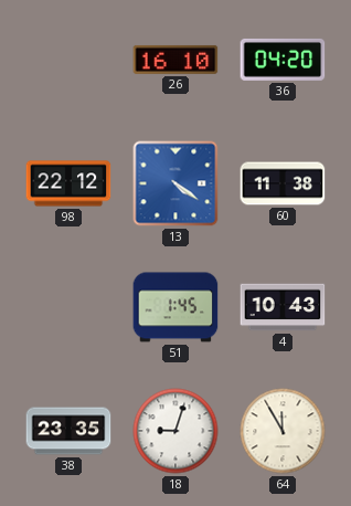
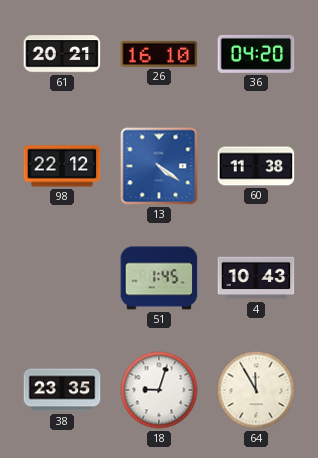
61: none -> 20:21 (62, 54)
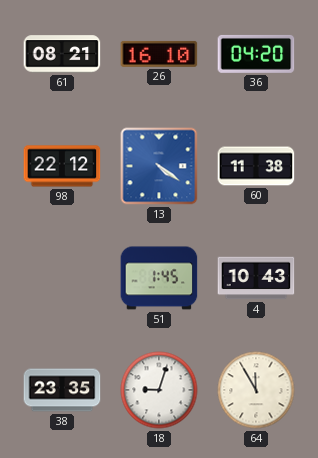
61: 20:21 -> 08:21 (62, 54)
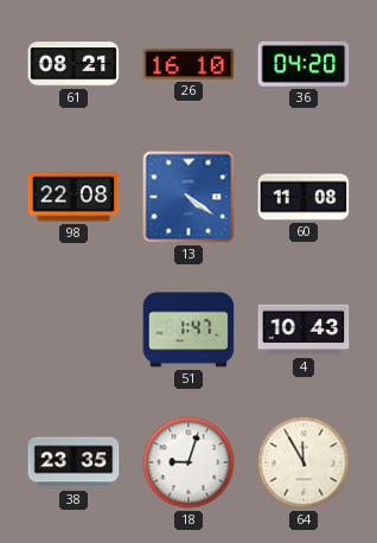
98: 22:12 -> 22:08 (74, 197)
60: 11:38 -> 11:08 (303, 197)
51: 1:45 -> 1:47 (188, 330)
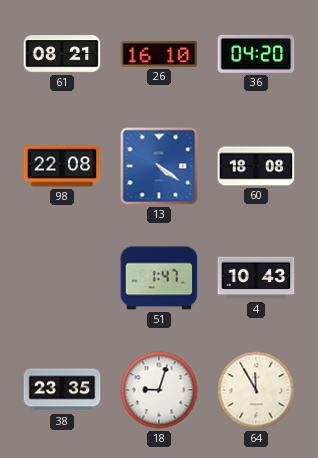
60: 11:08 -> 18:08 (256, 166)
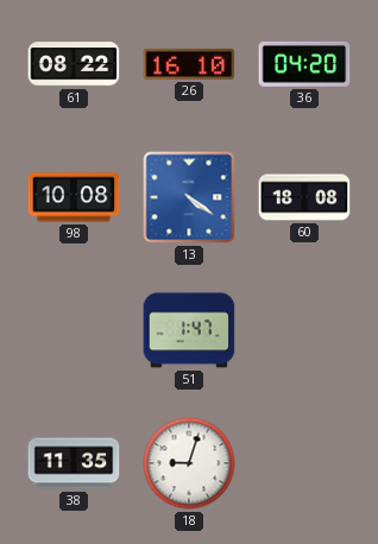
61: 08:21 -> 08:22 (74, 64)
98: 22:08 -> 10:08 (74, 197)
4: 10:43 -> none (256, 278)
38: 23:35 -> 11:35 (74, 463)
64: 11:55 -> none (256, 390)
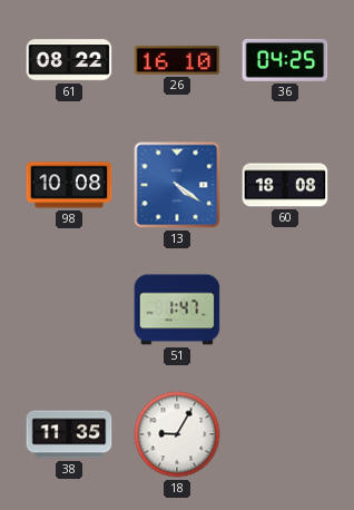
36: 04:20 -> 04:25 (285, 60)
18: 9:03 -> 9:05 (177, 434)
